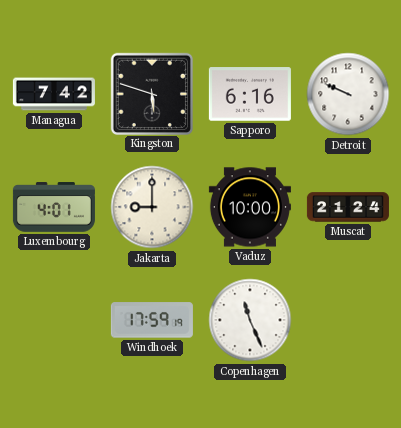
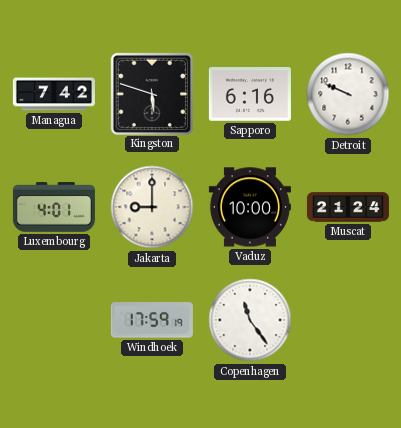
Copenhagen: 11:26 -> 11:24 (250, 320)
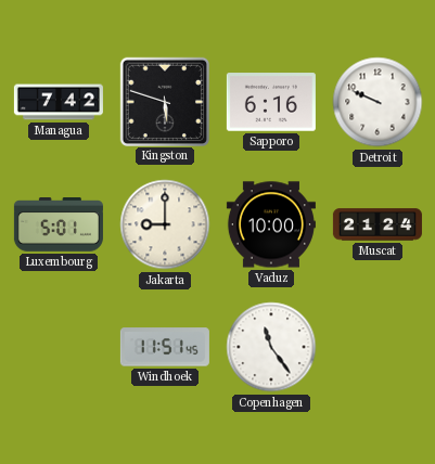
Luxembourg: 4:01 -> 5:01 (59, 224)
Windhoek: 17:59 -> 11:51 (165, 347)
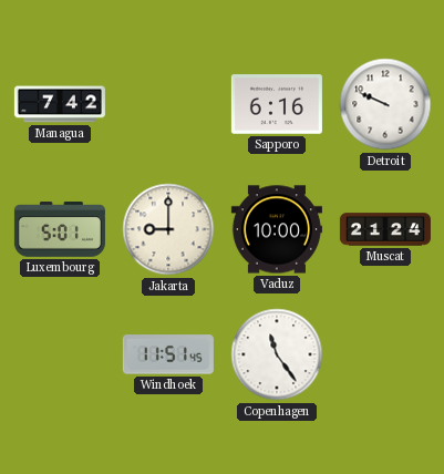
Kingston: 5:48 -> none (164, 101)
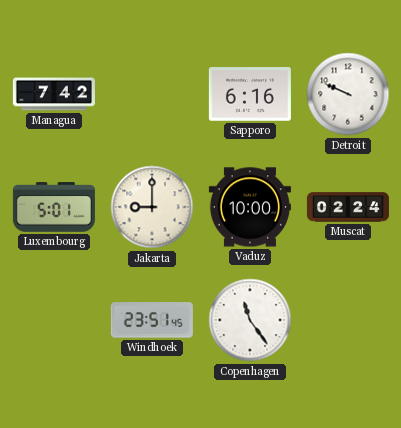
Muscat: 21:24 -> 02:24 (348, 207)
Windhoek: 11:51 -> 23:51 (152, 320)
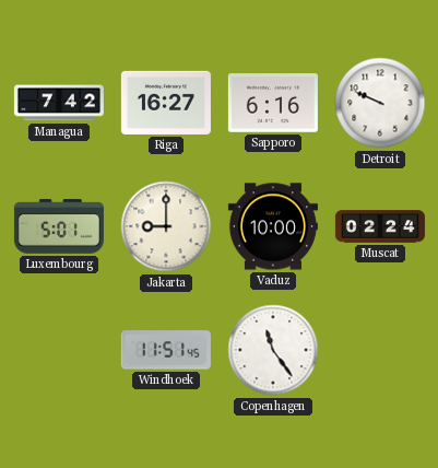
Riga: none -> 16:27 (166, 103)
Windhoek: 23:51 -> 11:51 (166, 350)
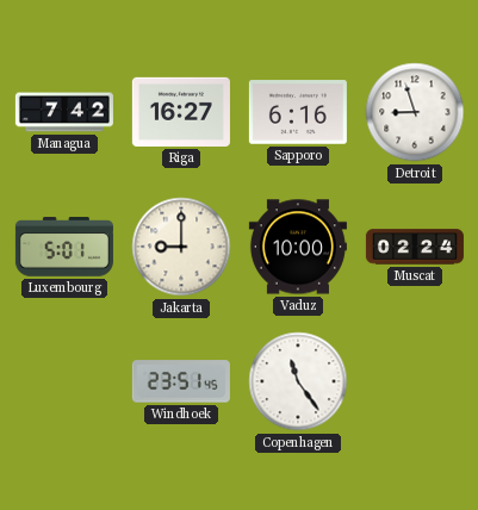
Detroit: 9:49 -> 8:57 (415, 112)
Windhoek: 11:51 -> 23:51 (181, 381)
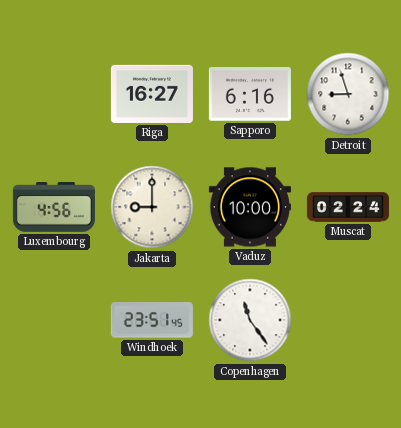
Managua: 7:42 -> none (64, 112)
Luxembourg: 5:01 -> 4:56 (54, 207)
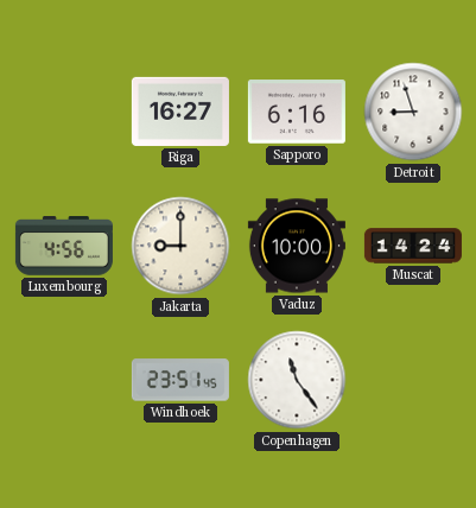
Muscat: 02:24 -> 14:24 (413, 246)
